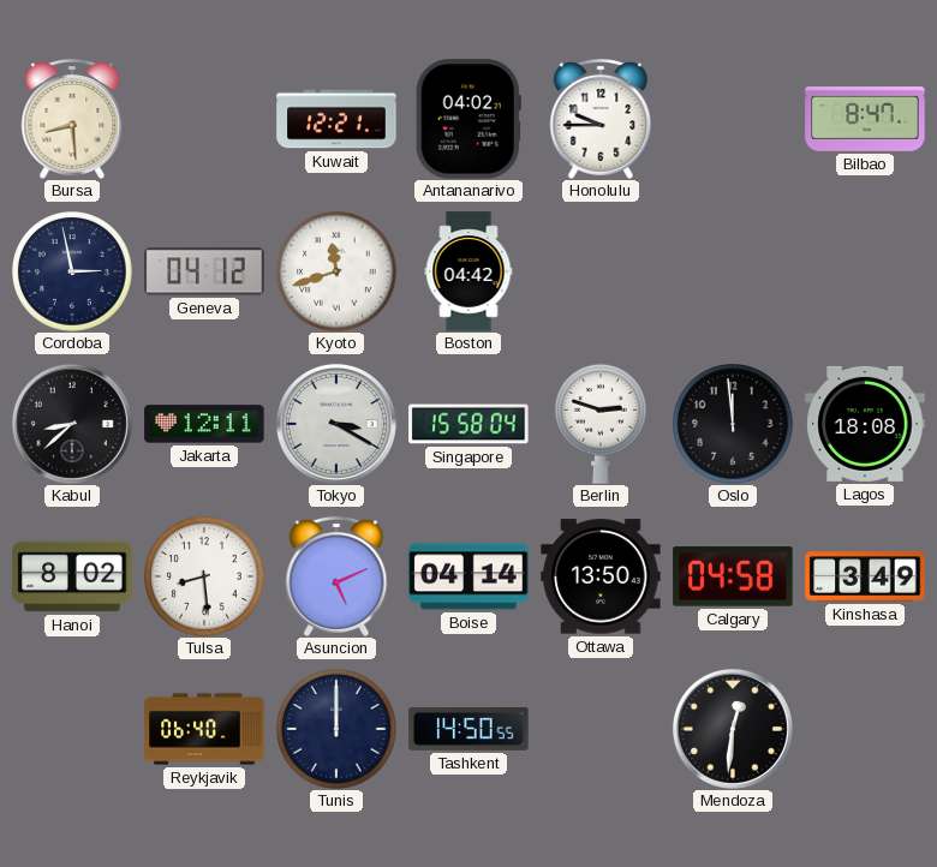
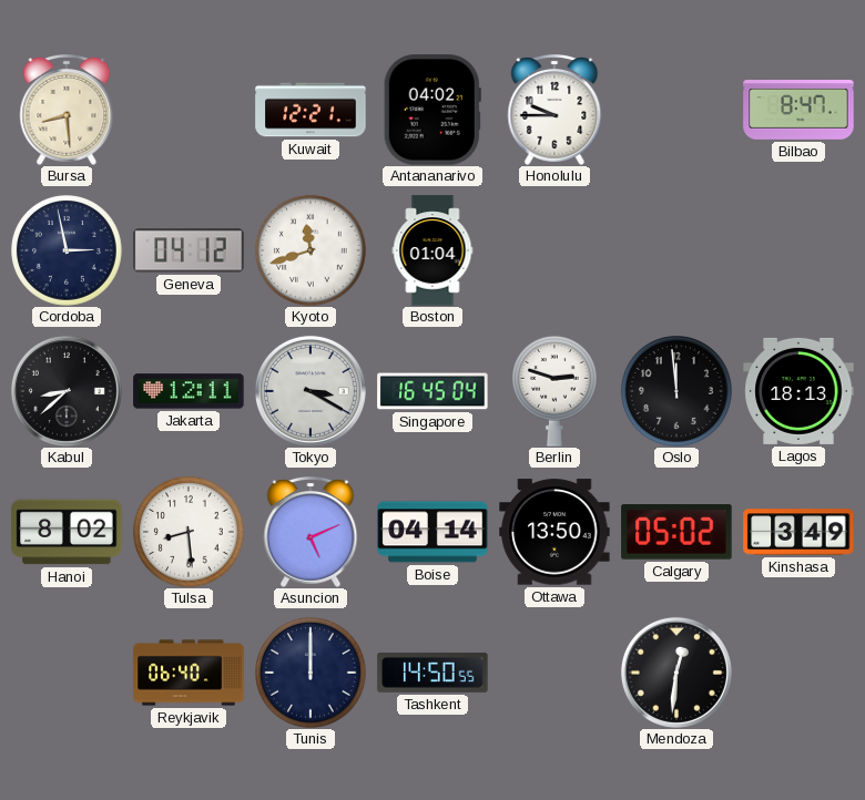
Boston: 04:42 -> 01:04 (432, 250)
Singapore: 15:58 -> 16:45 (432, 391)
Lagos: 18:08 -> 18:13 (798, 391)
Calgary: 04:58 -> 05:02 (676, 532)
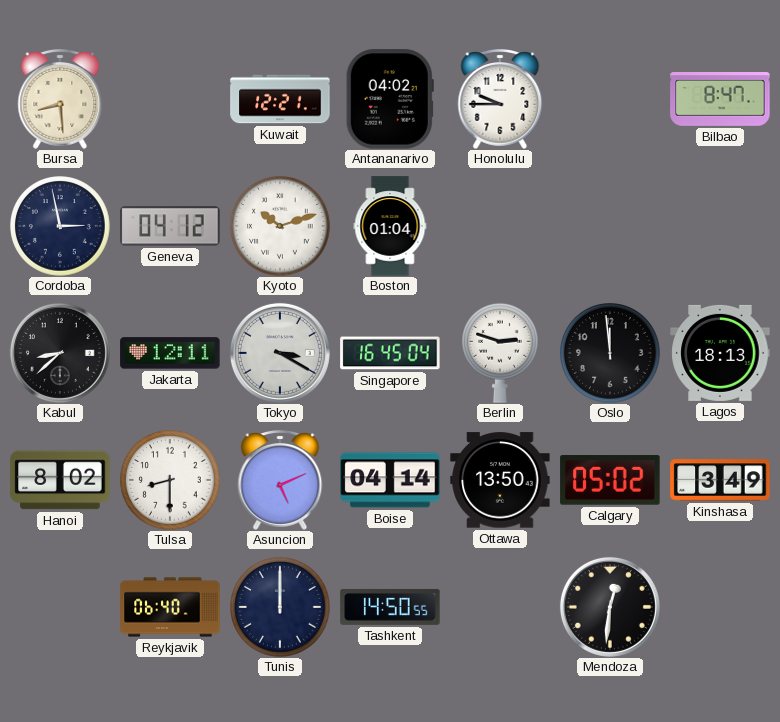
Kyoto: 11:42 -> 10:12 (280, 226)
Tulsa: 8:29 -> 8:30 (170, 480)
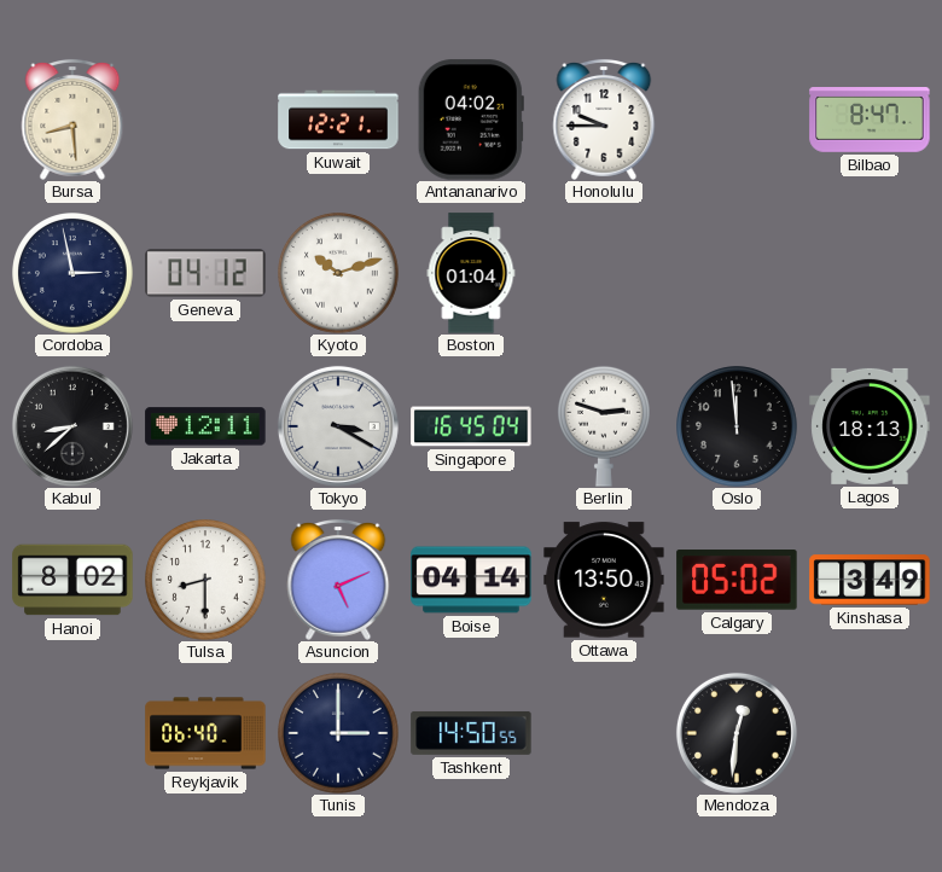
Tunis: 12:00 -> 3:00 (338, 733)
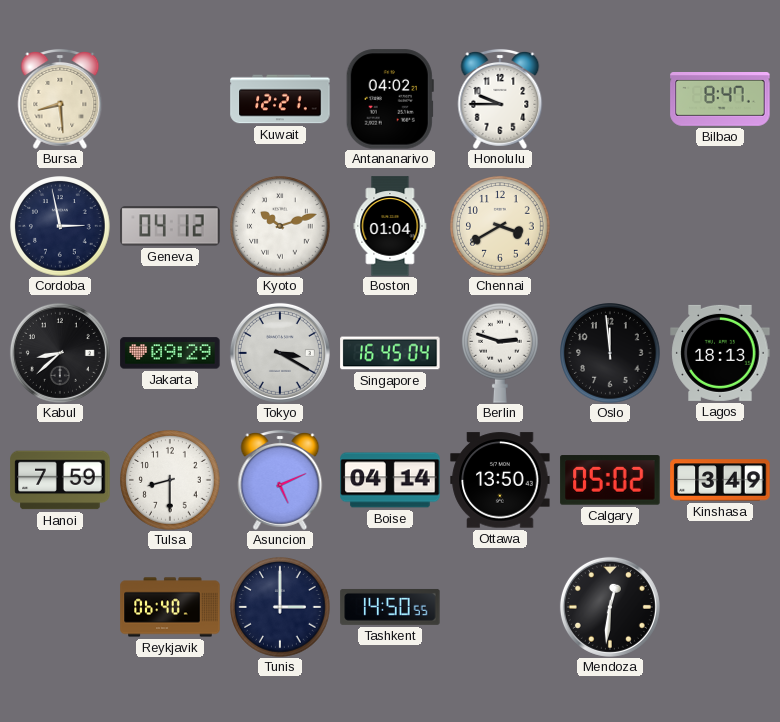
Chennai: none -> 3:40 (500, 226)
Jakarta: 12:11 -> 09:29 (170, 353)
Hanoi: 8:02 -> 7:59 (60, 480)
